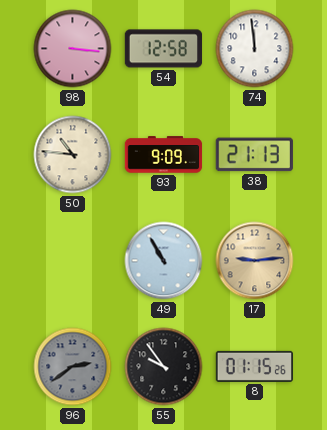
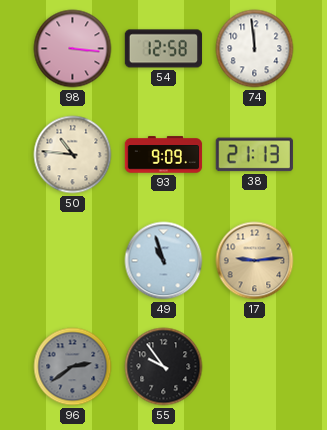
49: 10:55 -> 10:57 (164, 261)
8: 01:15 -> none (255, 366)
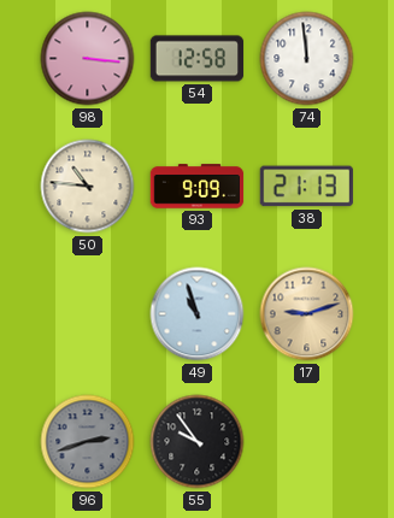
17: 9:14 -> 9:12 (307, 314)
96: 2:39 -> 2:42 (88, 442)
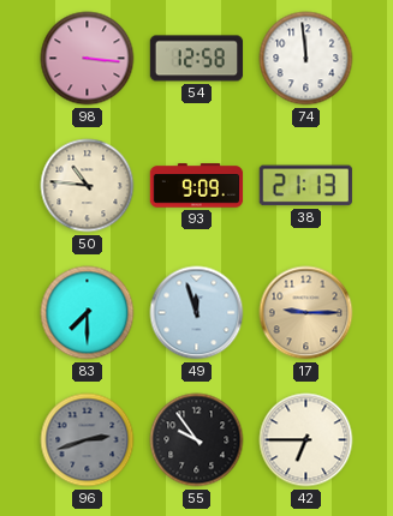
83: none -> 7:30 (88, 313)
49: 10:57 -> 11:57 (197, 313)
17: 9:12 -> 9:15 (306, 313)
42: none -> 6:45 (306, 440)
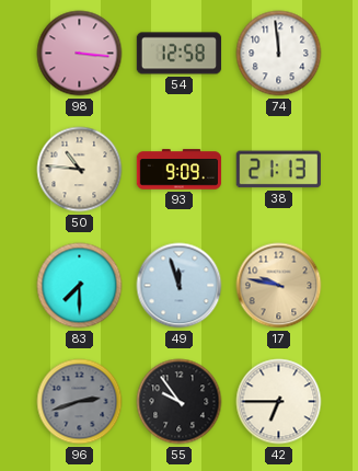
17: 9:15 -> 9:47 (279, 286)
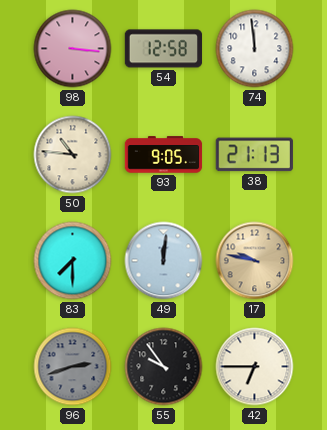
93: 9:09 -> 9:05 (164, 155)
49: 11:57 -> 12:01 (164, 261)
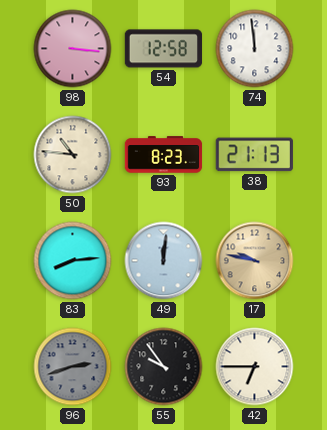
93: 9:05 -> 8:23 (164, 155)
83: 7:30 -> 8:14 (73, 261)
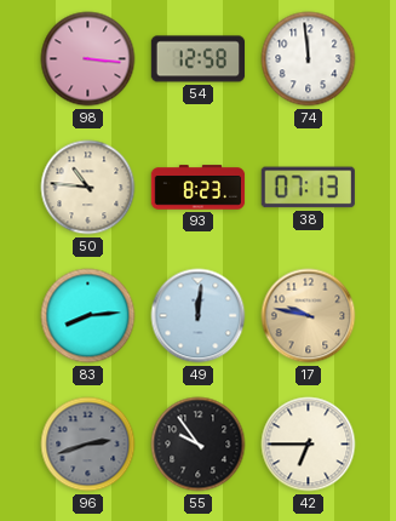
38: 21:13 -> 07:13 (308, 188)
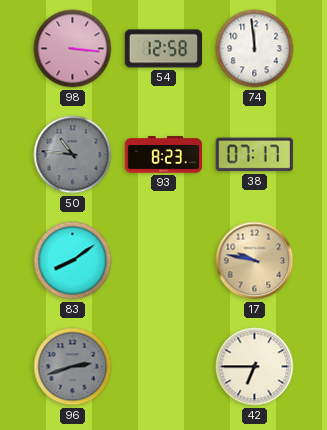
50 dial: cream -> grey (73, 155)
38: 07:13 -> 07:17 (254, 155)
83: 8:14 -> 8:09 (73, 261)
49: 12:01 -> none (199, 316)
55: 9:54 -> none (199, 445)
